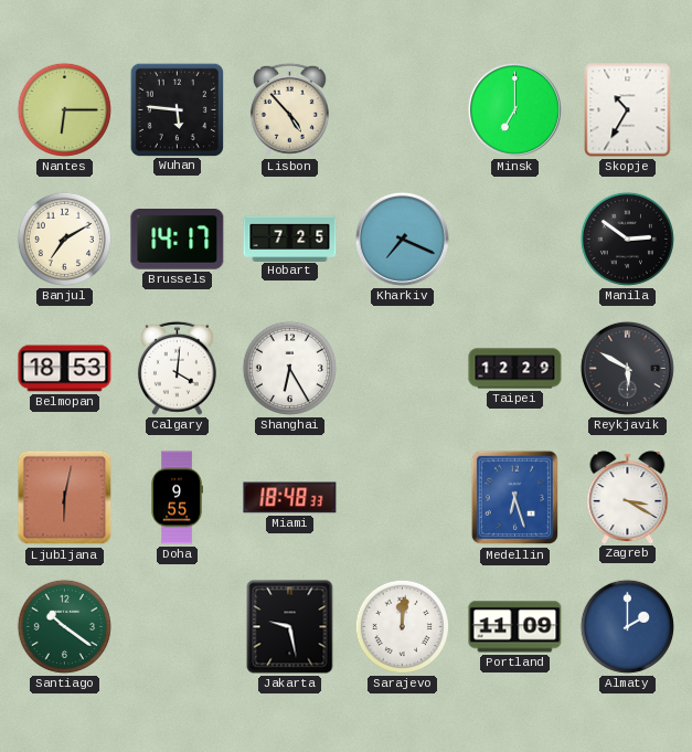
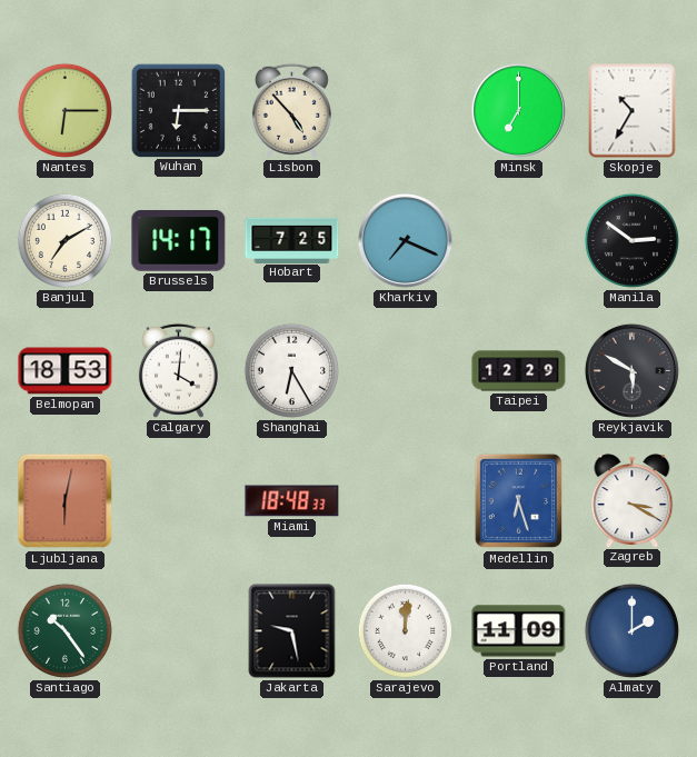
Wuhan: 5:46 -> 6:15 (178, 110)
Doha: 9:55 -> none (177, 498)
Santiago: 10:21 -> 10:24 (64, 630)
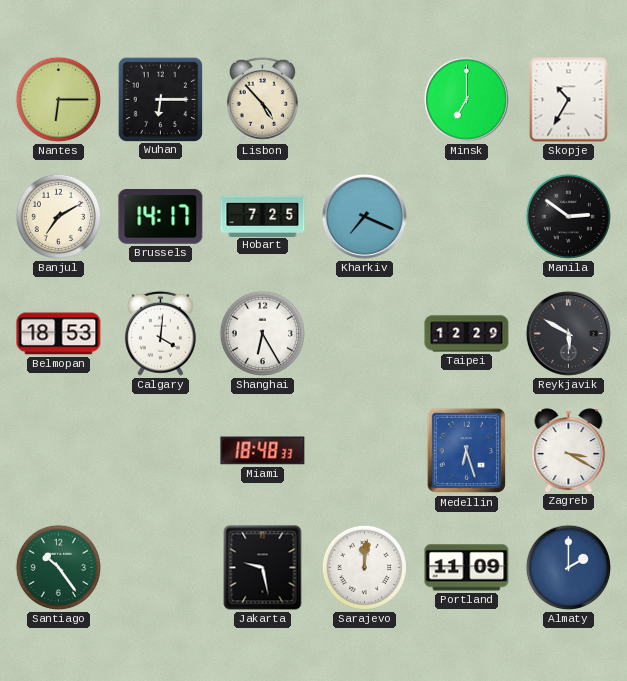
Ljubljana: 6:02 -> none (66, 501)
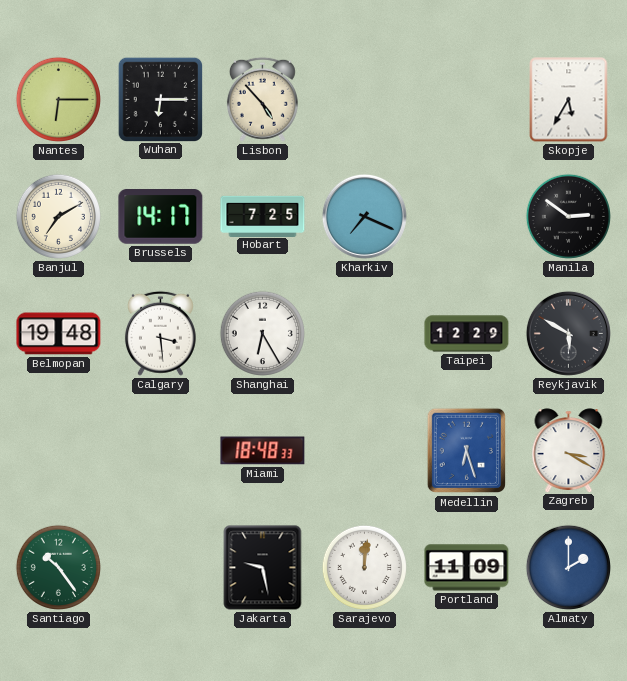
Minsk: 7:00 -> none (466, 99)
Skopje: 10:35 -> 5:35 (569, 100)
Belmopan: 18:53 -> 19:48 (59, 334)
Calgary: 4:01 -> 3:29 (160, 333)
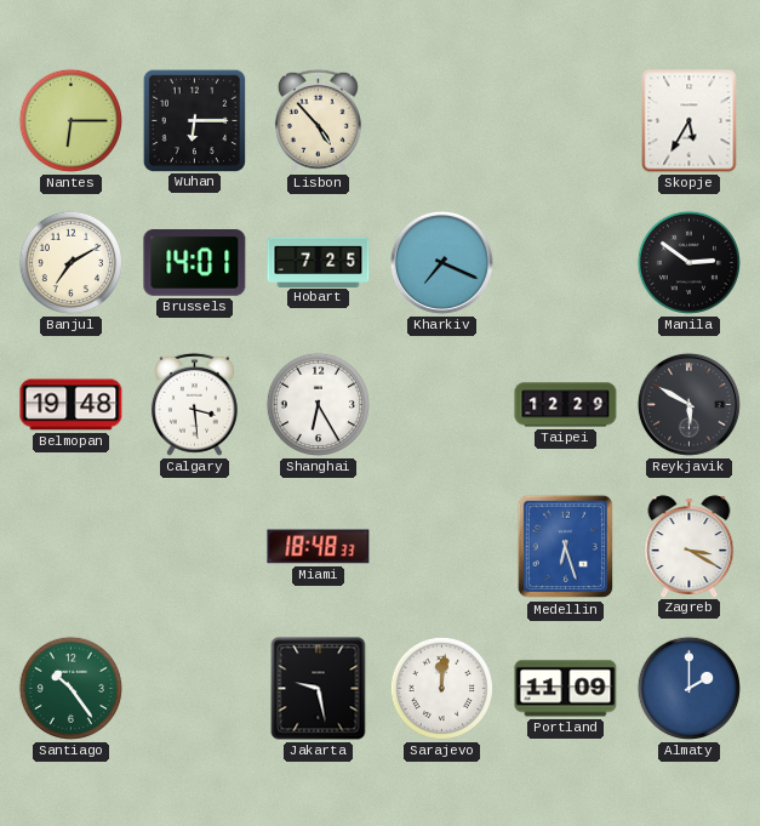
Brussels: 14:17 -> 14:01 (195, 263)
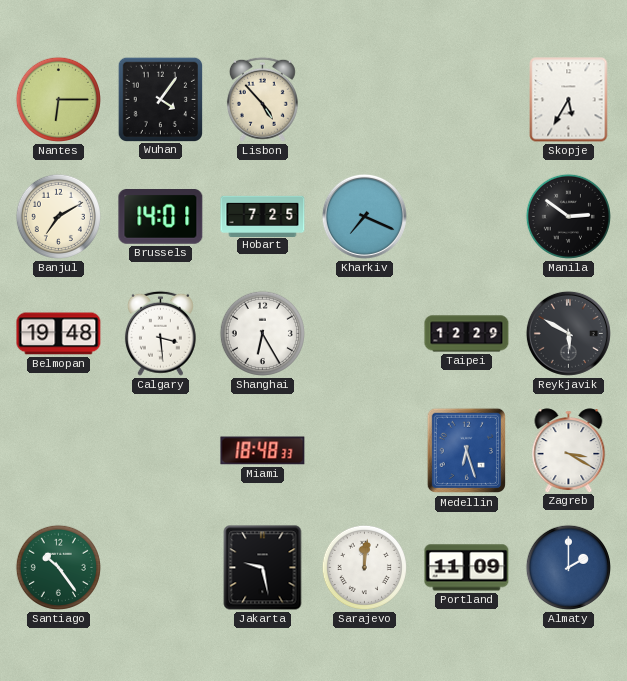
Wuhan: 6:15 -> 4:06 (160, 99)
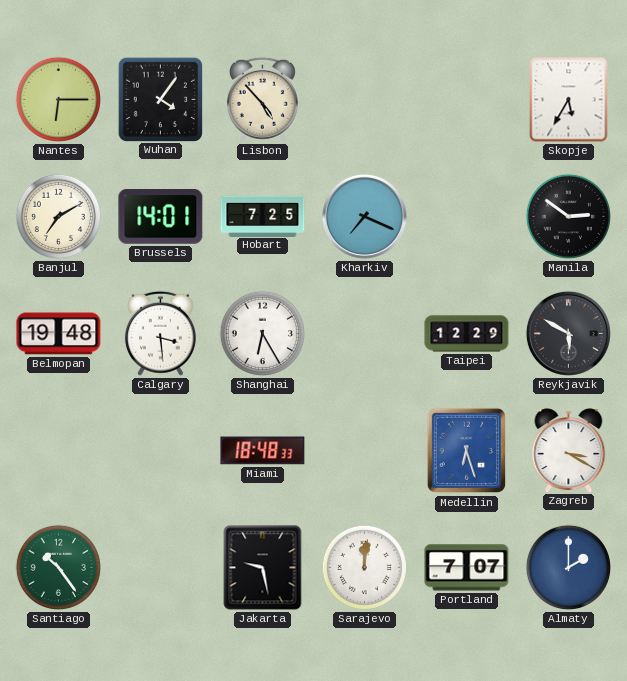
Portland: 11:09 -> 7:07 (467, 568)
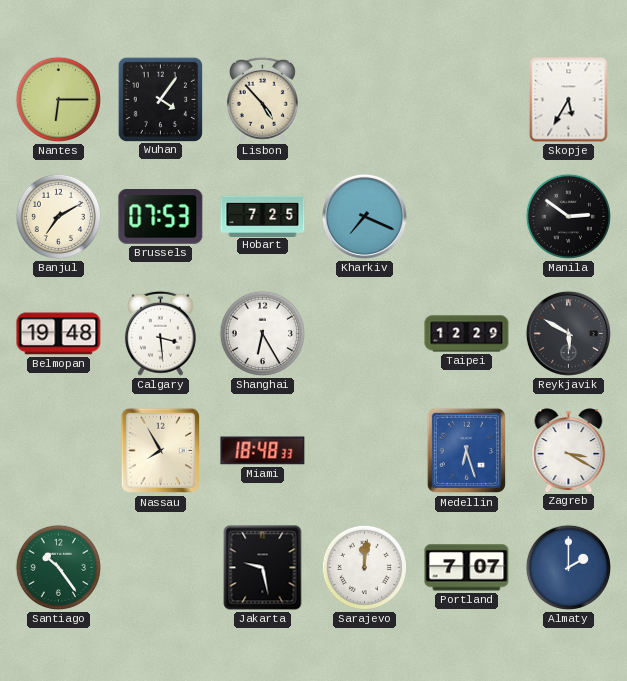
Brussels: 14:01 -> 07:53 (161, 217)
Nassau: none -> 7:55 (160, 451)
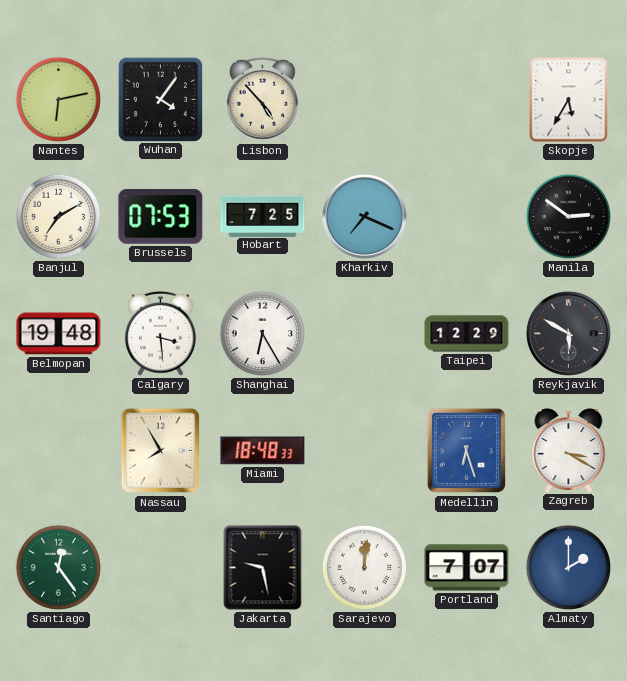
Nantes: 6:15 -> 6:13 (58, 99)
Santiago: 10:24 -> 12:24 (58, 567)
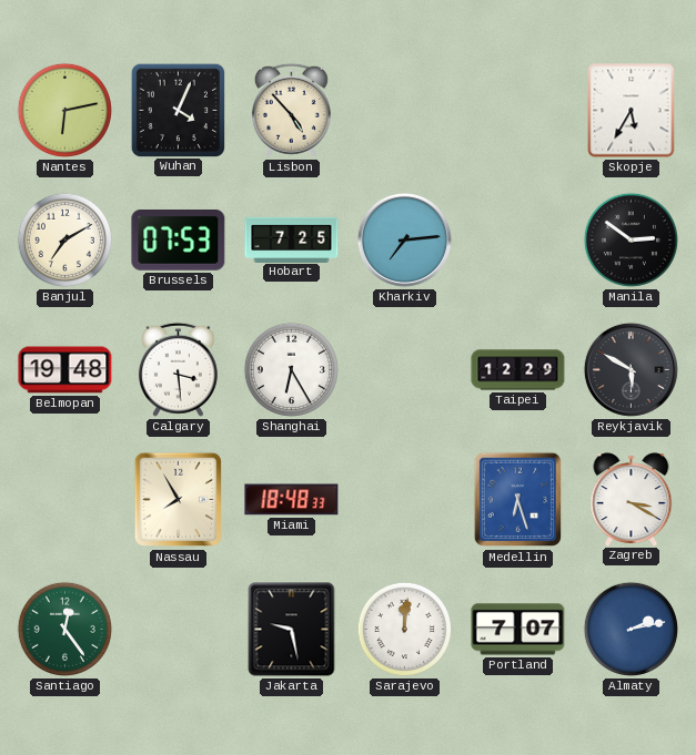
Wuhan: 4:06 -> 4:04 (178, 110)
Kharkiv: 7:19 -> 7:14 (404, 239)
Almaty: 2:00 -> 2:13 (631, 629)
